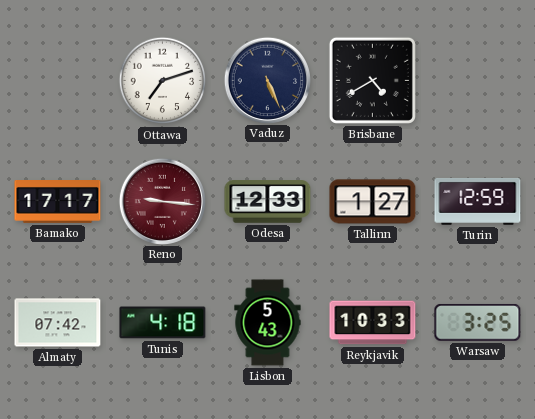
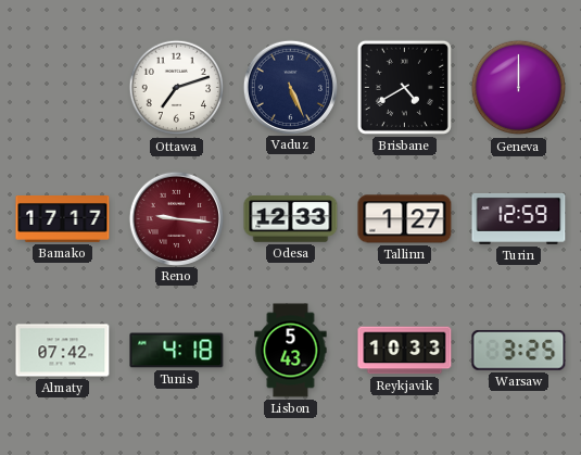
Geneva: none -> 12:00 (519, 88)
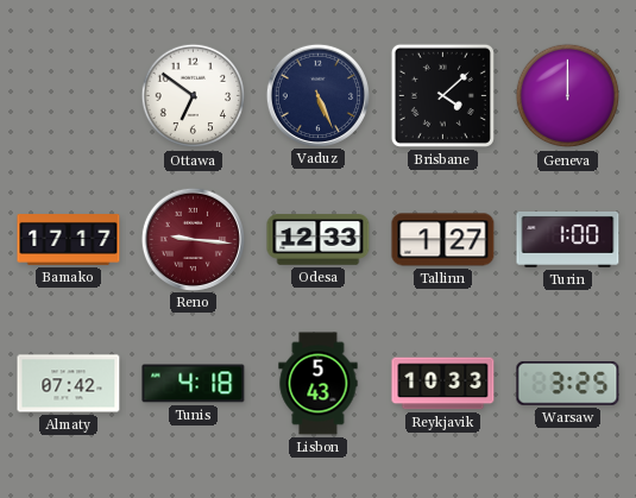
Ottawa: 7:12 -> 6:51 (194, 96)
Brisbane: 4:40 -> 4:08 (442, 95)
Turin: 12:59 -> 1:00 (568, 239)
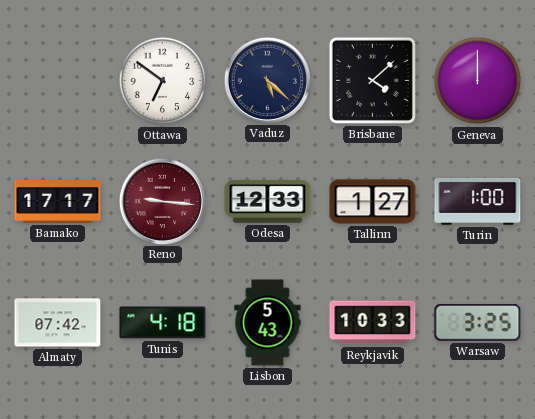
Vaduz: 5:26 -> 5:22 (267, 80)
